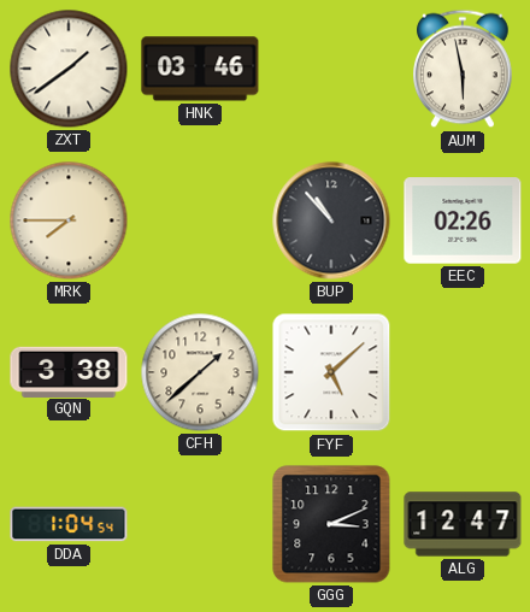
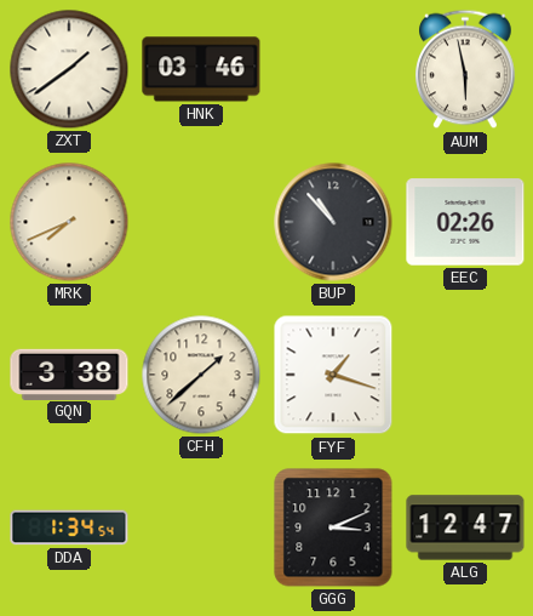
MRK: 7:45 -> 7:41 (69, 222)
FYF: 5:08 -> 1:18 (333, 375)
DDA: 1:04 -> 1:34 (69, 527)
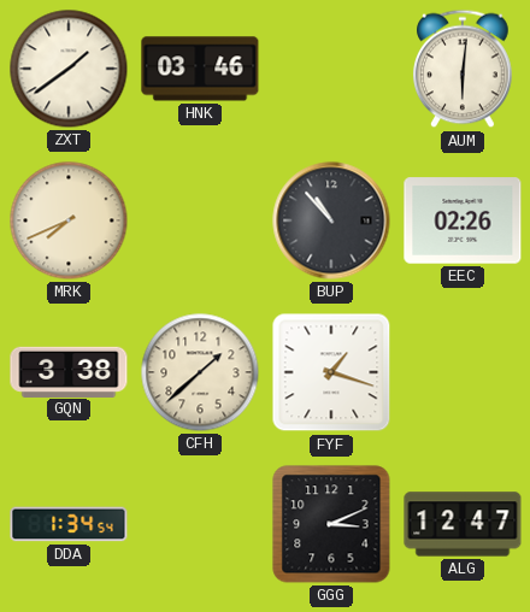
AUM: 5:58 -> 6:01 (464, 69)
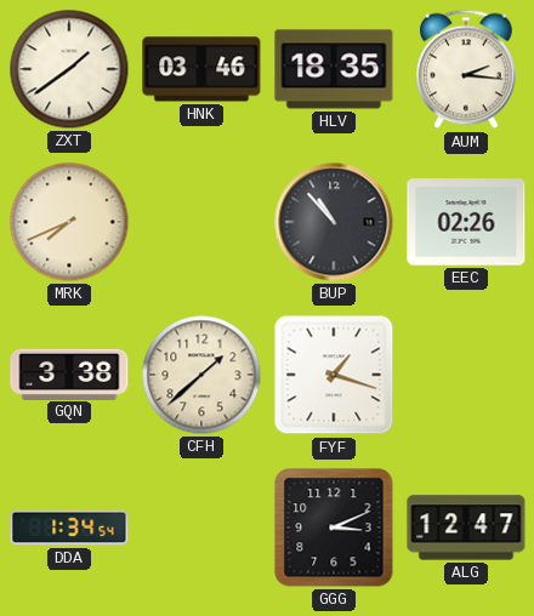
HLV: none -> 18:35 (334, 69)
AUM: 6:01 -> 2:16 (467, 69)
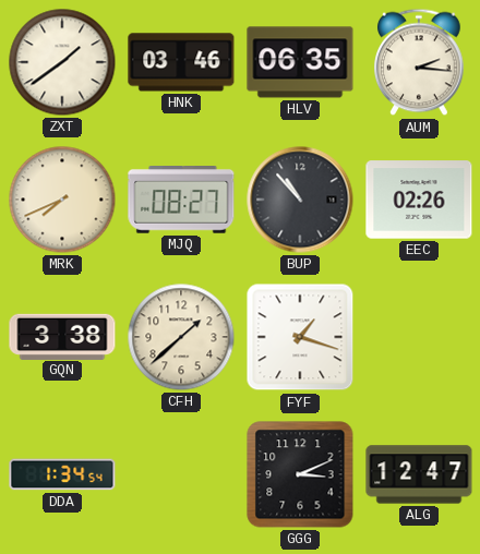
HLV: 18:35 -> 06:35 (300, 62)
MJQ: none -> 08:27 (181, 201)
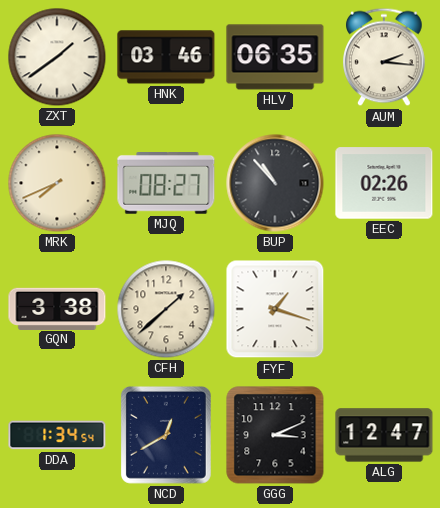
NCD: none -> 12:40 (166, 435)
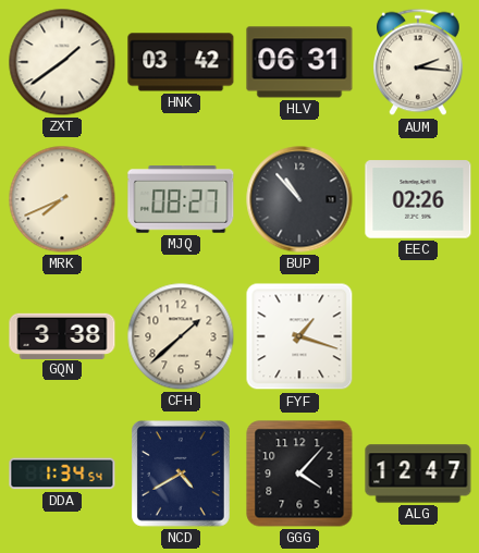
HNK: 03:46 -> 03:42 (181, 62)
HLV: 06:35 -> 06:31 (299, 62)
NCD: 12:40 -> 4:40 (181, 474)
GGG: 3:11 -> 4:07 (299, 474)
